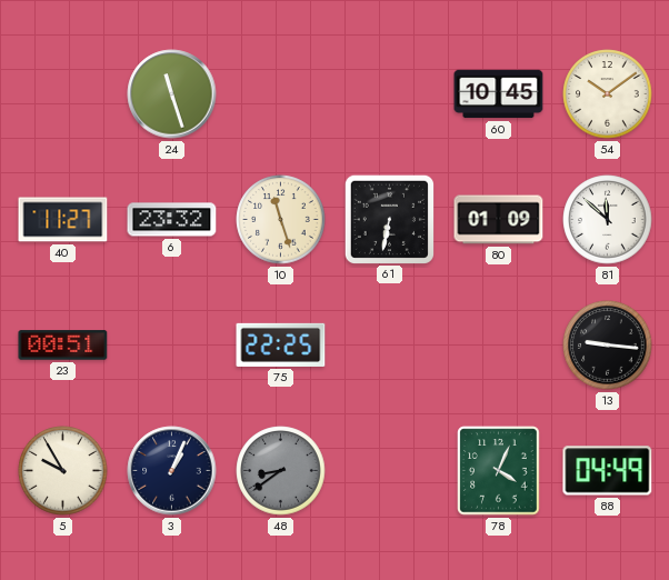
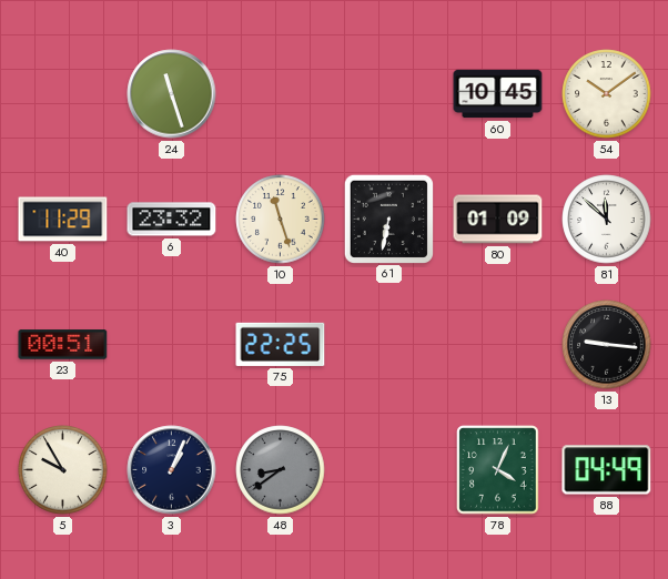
40: 11:27 -> 11:29 (63, 220)
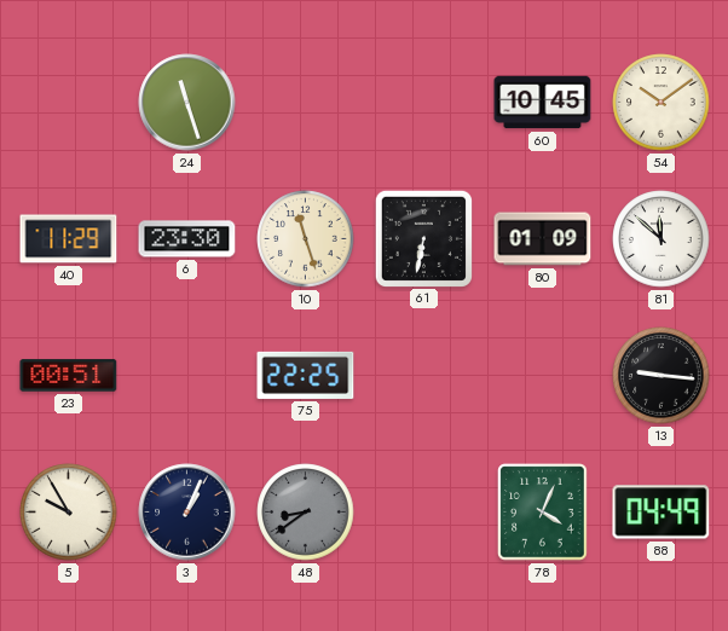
6: 23:32 -> 23:30 (187, 239)
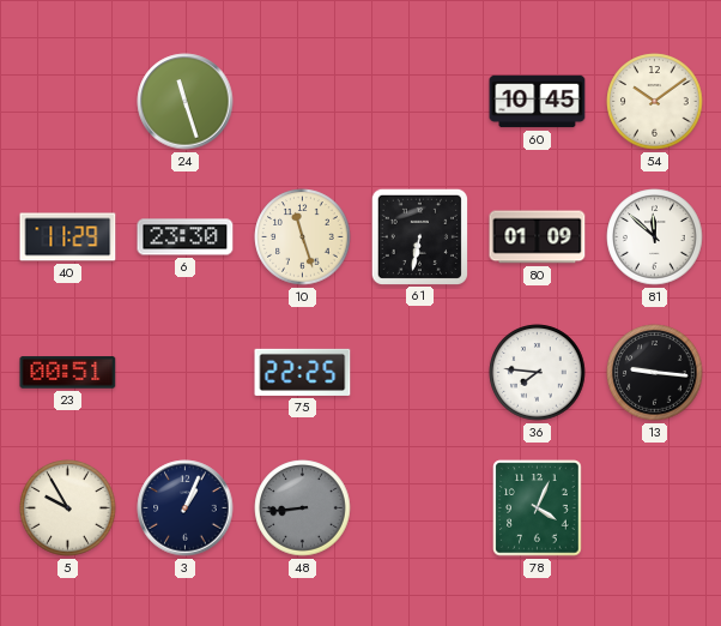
36: none -> 7:46 (538, 373)
48: 8:39 -> 8:44 (303, 508)
88: 04:49 -> none (661, 513)
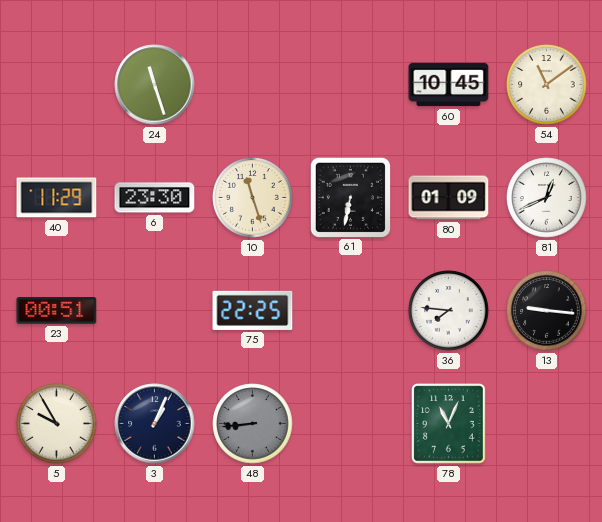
54: 10:09 -> 11:09 (547, 85)
81: 11:52 -> 12:41 (547, 198)
78: 4:04 -> 11:04 (449, 424)
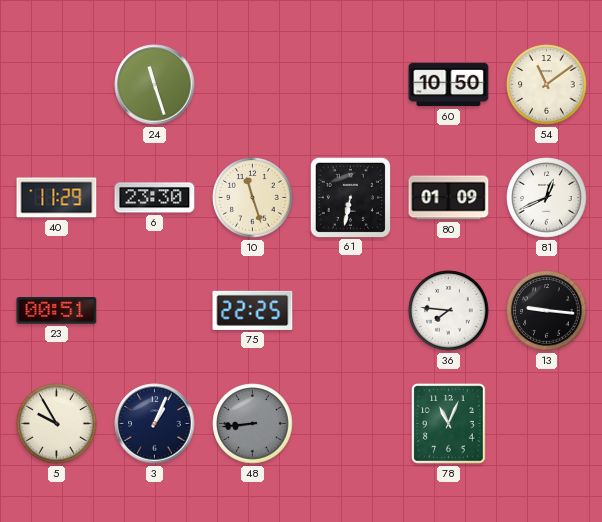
60: 10:45 -> 10:50 (449, 85)
